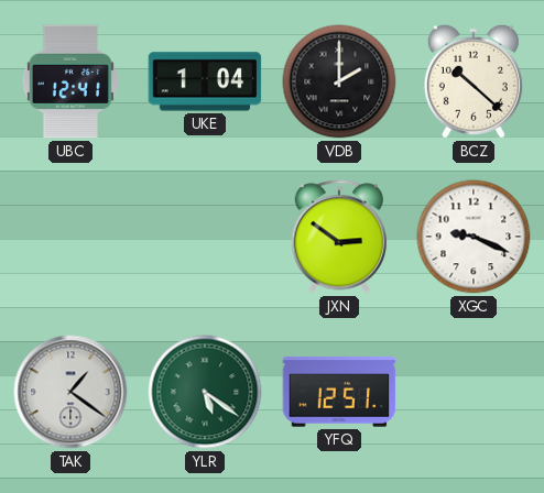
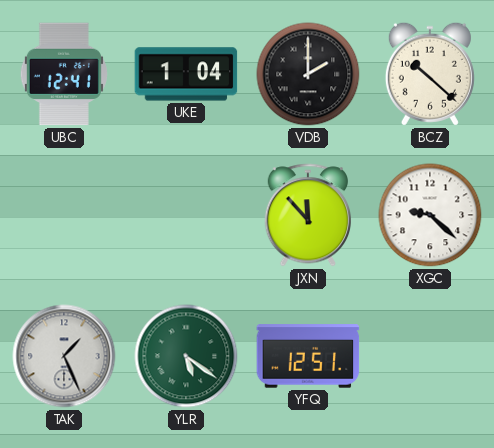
JXN: 2:51 -> 11:53 (307, 215)
XGC: 9:19 -> 9:22 (430, 215)
TAK: 1:21 -> 1:26 (64, 356)
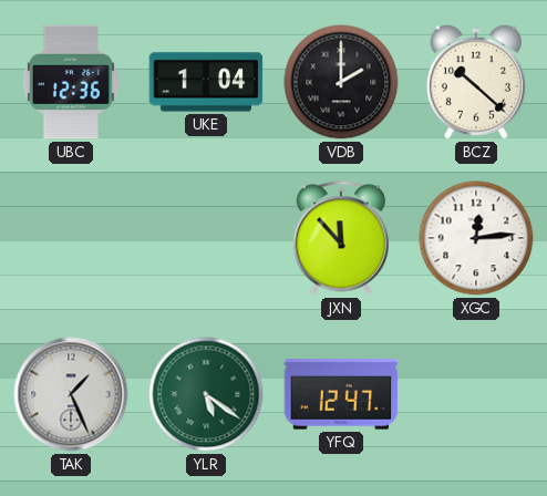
UBC: 12:41 -> 12:36 (71, 82)
XGC: 9:22 -> 12:14 (476, 238)
YFQ: 12:51 -> 12:47 (341, 394)
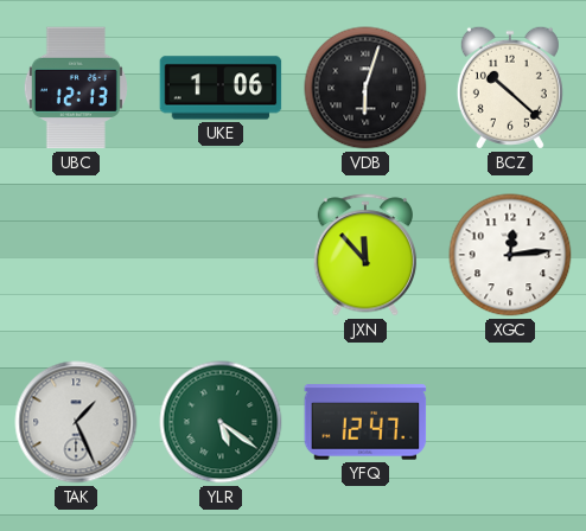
UBC: 12:36 -> 12:13 (76, 88)
UKE: 1:04 -> 1:06 (221, 88)
VDB: 2:00 -> 6:03 (365, 88)
